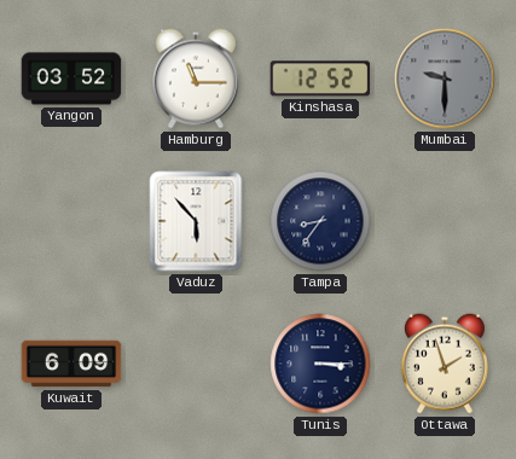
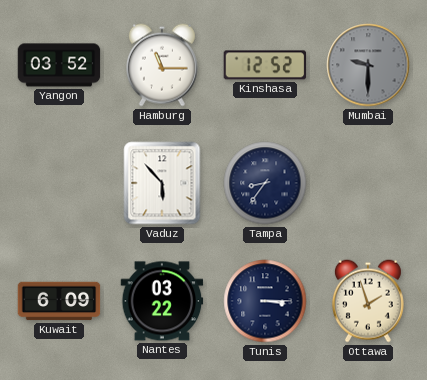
Nantes: none -> 03:22 (162, 301)
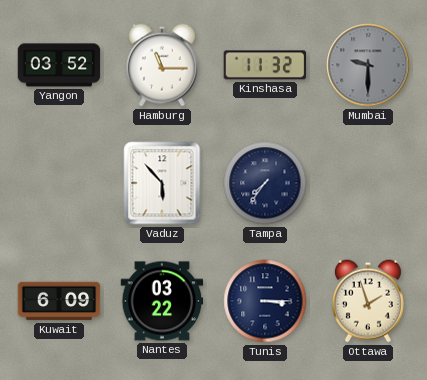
Kinshasa: 12:52 -> 11:32 (265, 65)
Tampa: 8:36 -> 7:36 (265, 183)
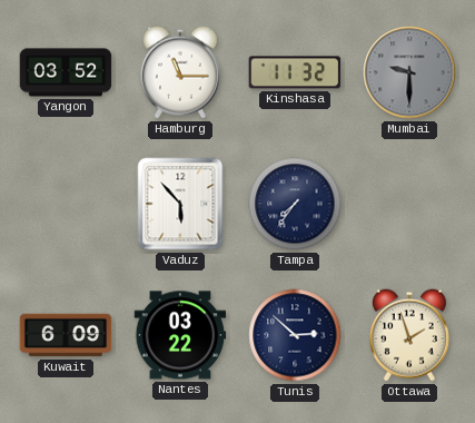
Tunis: 3:15 -> 2:52 (295, 335)
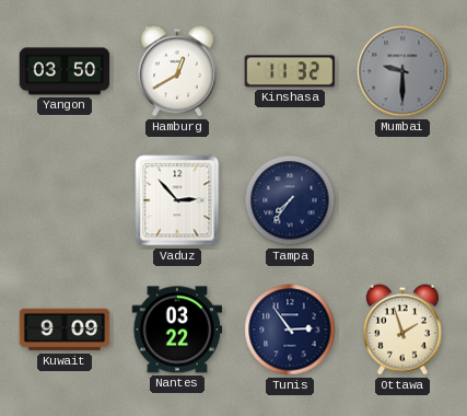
Yangon: 03:52 -> 03:50 (65, 71)
Hamburg: 11:15 -> 12:40 (177, 71)
Vaduz: 5:53 -> 2:53 (177, 200)
Kuwait: 6:09 -> 9:09 (65, 330)
Tunis: 2:52 -> 2:54 (290, 330)
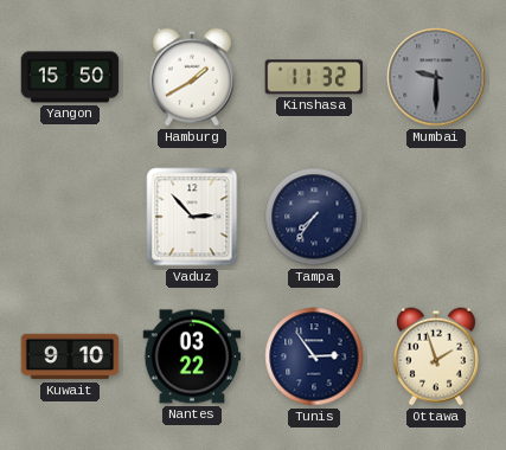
Yangon: 03:50 -> 15:50 (70, 77)
Hamburg: 12:40 -> 1:40 (192, 77)
Kuwait: 9:09 -> 9:10 (70, 356)
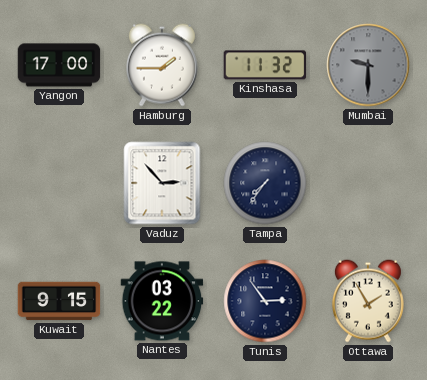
Yangon: 15:50 -> 17:00 (59, 65)
Hamburg: 1:40 -> 1:45 (162, 65)
Kuwait: 9:10 -> 9:15 (59, 301)
Ottawa: 1:57 -> 1:55 (368, 301)
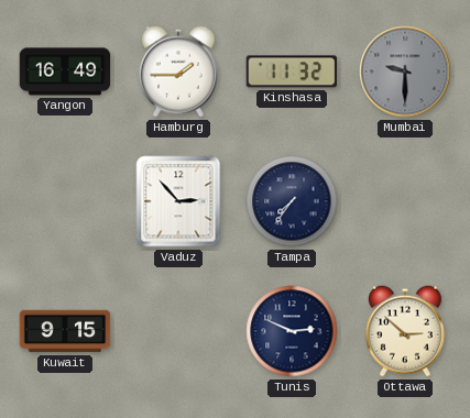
Yangon: 17:00 -> 16:49 (65, 71)
Nantes: 03:22 -> none (162, 301)
Tunis: 2:54 -> 2:49 (292, 331)
Ottawa: 1:55 -> 2:52 (405, 331)
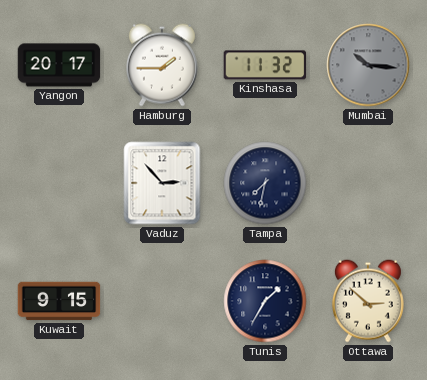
Yangon: 16:49 -> 20:17 (59, 65)
Mumbai: 9:30 -> 10:16 (368, 65)
Tampa: 7:36 -> 7:32 (265, 183)
Tunis: 2:49 -> 1:35 (265, 301)
